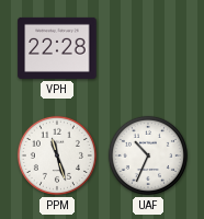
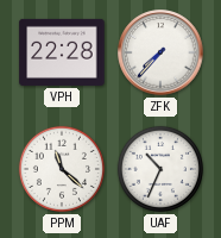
ZFK: none -> 7:37 (160, 52)
PPM: 11:27 -> 11:22 (62, 169)
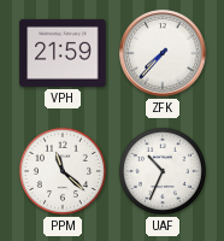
VPH: 22:28 -> 21:59 (63, 53)
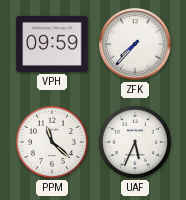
VPH: 21:59 -> 09:59 (52, 44)
UAF: 10:34 -> 5:34 (135, 142)
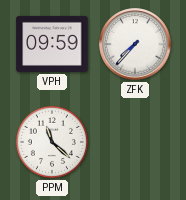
UAF: 5:34 -> none (135, 142)
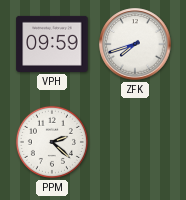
ZFK: 7:37 -> 7:42 (135, 44)
PPM: 11:22 -> 2:22 (52, 142)
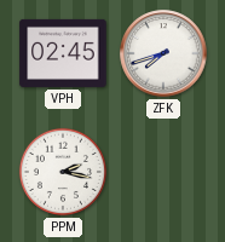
VPH: 09:59 -> 02:45 (63, 53)
PPM: 2:22 -> 2:17 (63, 172)
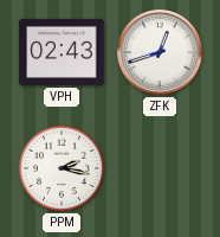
VPH: 02:45 -> 02:43 (62, 52)
ZFK: 7:42 -> 12:42 (160, 52)
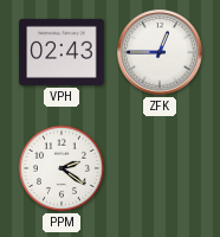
ZFK: 12:42 -> 12:45 (160, 52)
PPM: 2:17 -> 2:21 (62, 168)
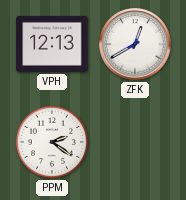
VPH: 02:43 -> 12:13 (52, 44)
ZFK: 12:45 -> 12:40 (135, 44)
